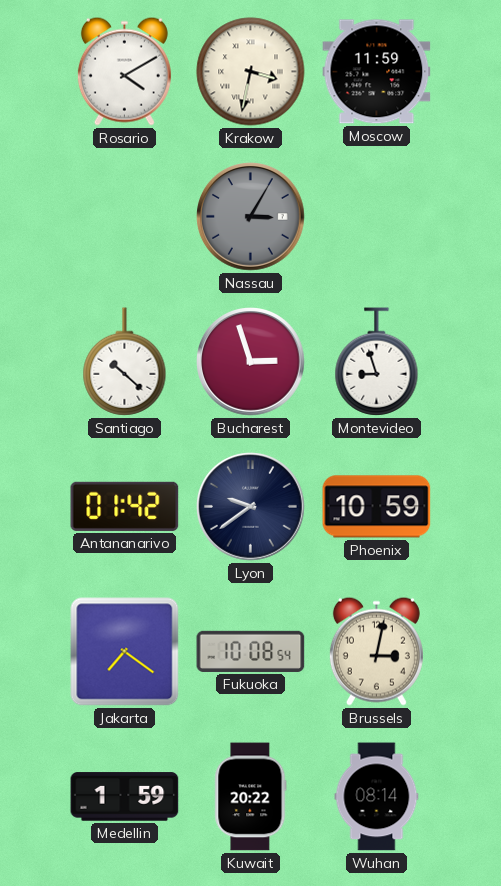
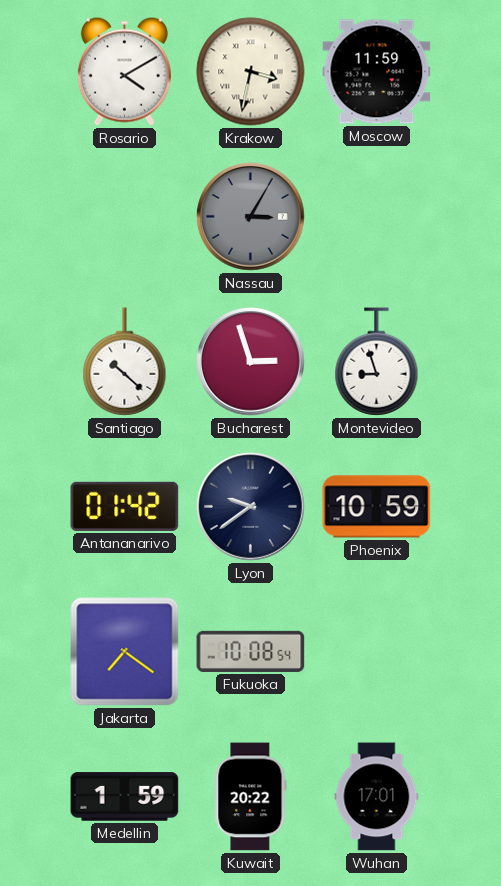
Brussels: 3:02 -> none (376, 651)
Wuhan: 08:14 -> 17:01 (377, 797)
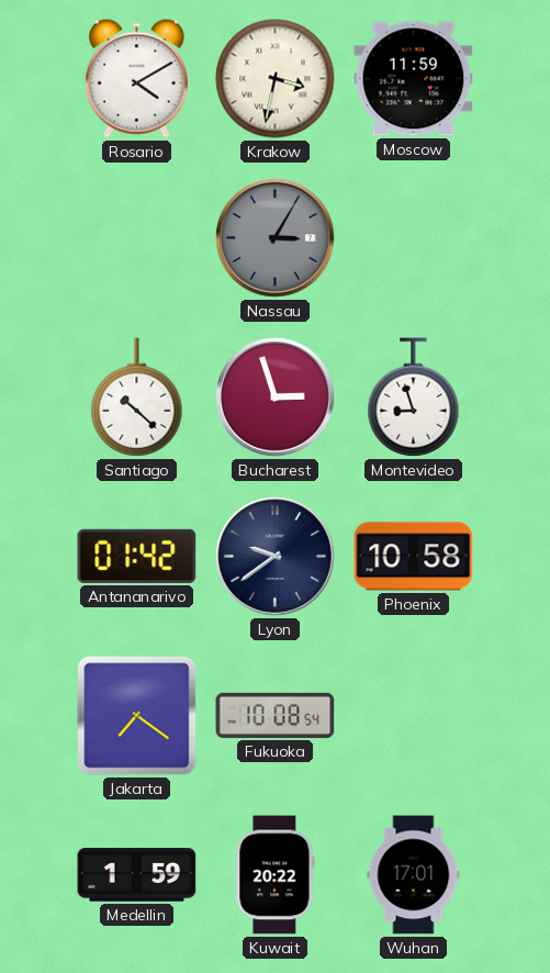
Phoenix: 10:59 -> 10:58 (414, 557)
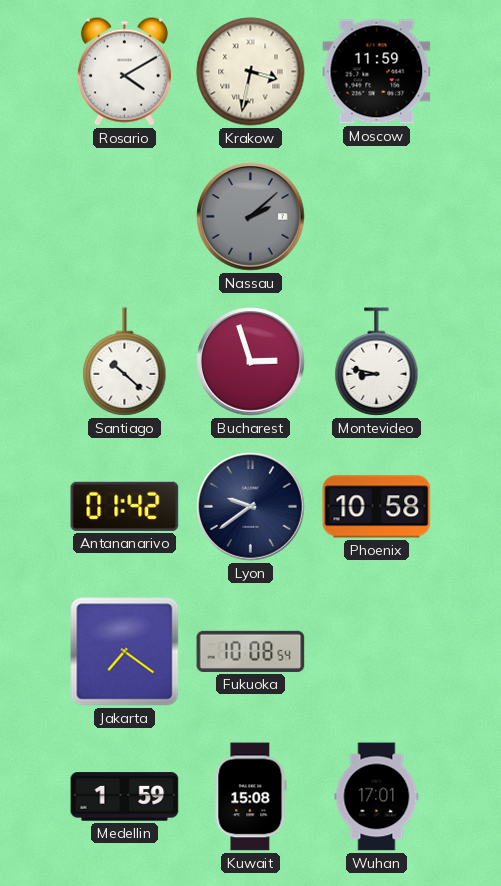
Nassau: 3:05 -> 2:08 (251, 217)
Montevideo: 8:57 -> 8:47 (377, 362)
Kuwait: 20:22 -> 15:08 (251, 797)
